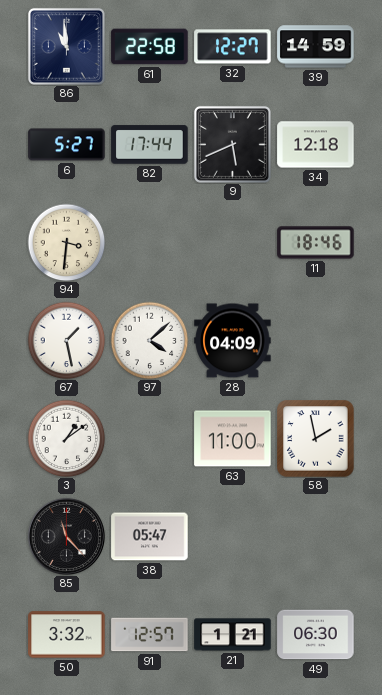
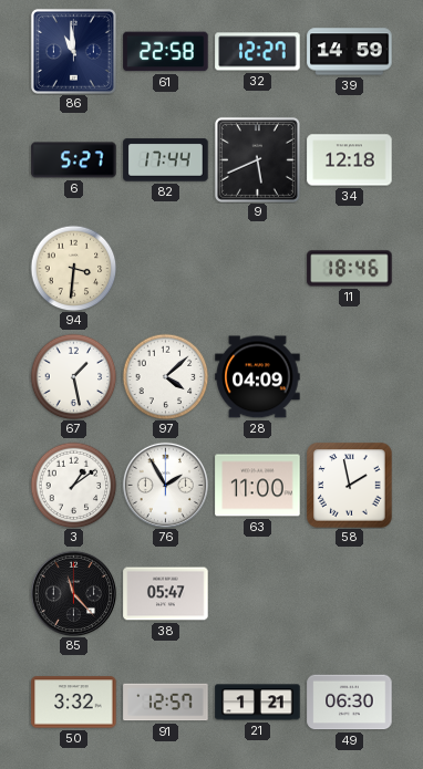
76: none -> 1:55 (165, 485)
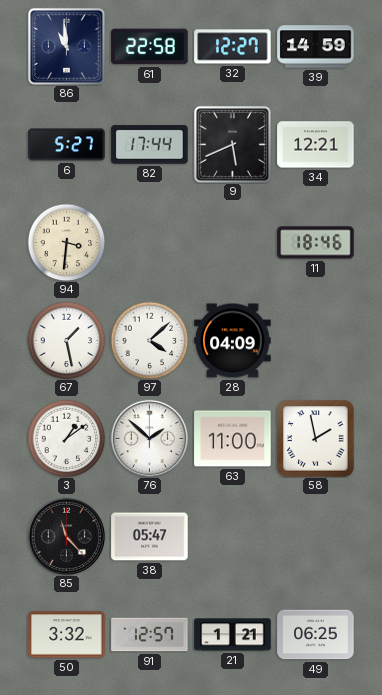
34: 12:18 -> 12:21 (316, 145)
76: 1:55 -> 1:52 (149, 438)
49: 06:30 -> 06:25 (316, 635)
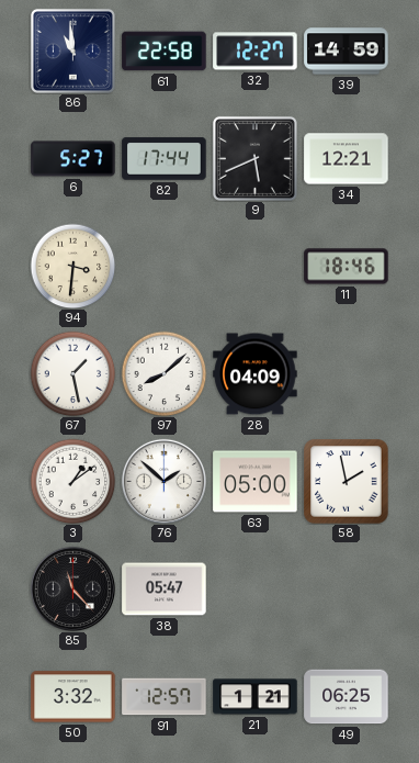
97: 4:08 -> 8:08 (163, 373)
63: 11:00 -> 05:00 (256, 482)
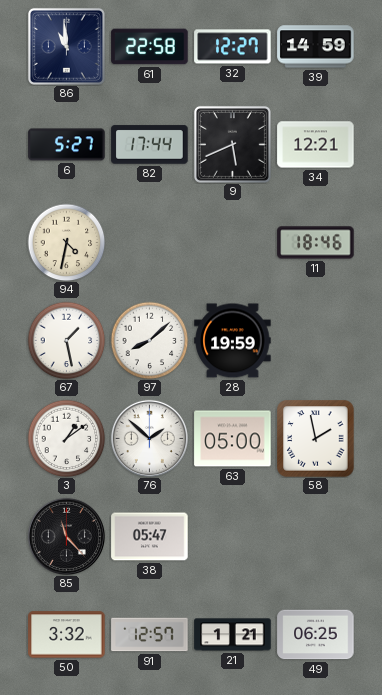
94: 3:31 -> 4:32 (66, 242)
28: 04:09 -> 19:59 (233, 341)
